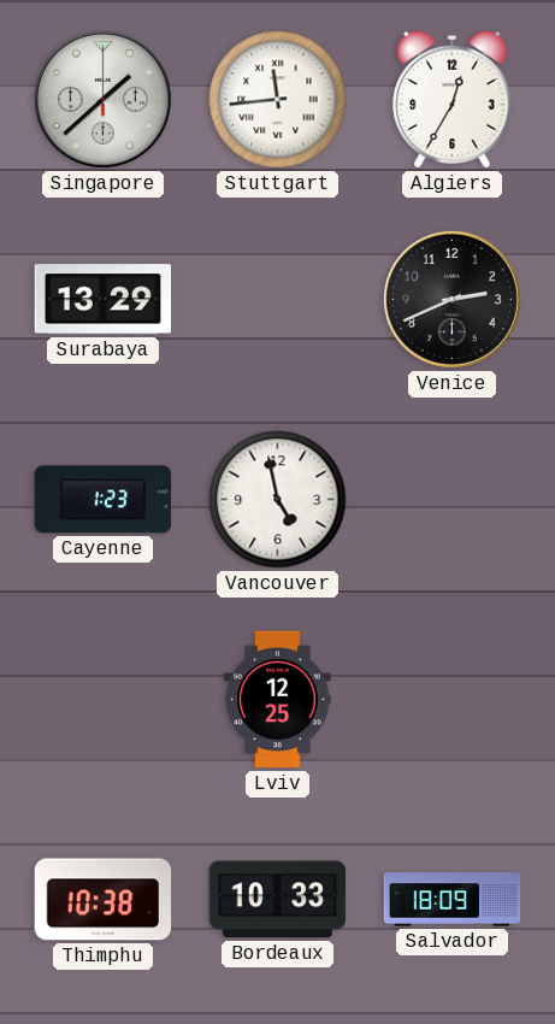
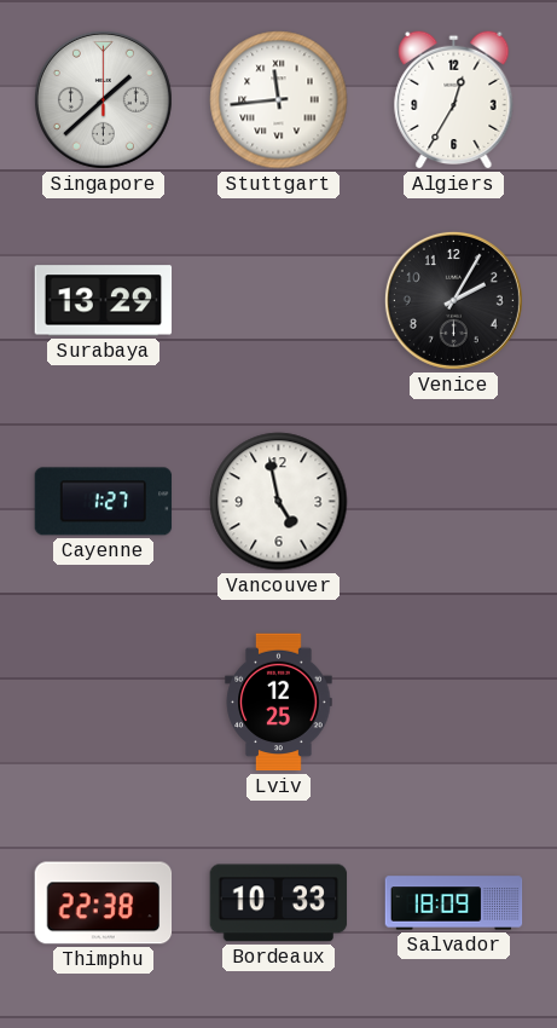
Venice: 2:41 -> 2:05 (453, 300)
Cayenne: 1:23 -> 1:27 (104, 502)
Thimphu: 10:38 -> 22:38 (104, 903)
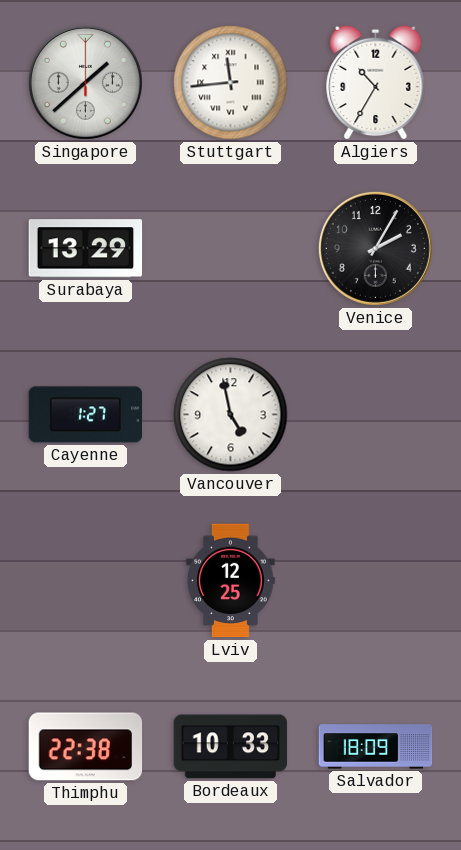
Algiers: 12:35 -> 10:35 (376, 82)
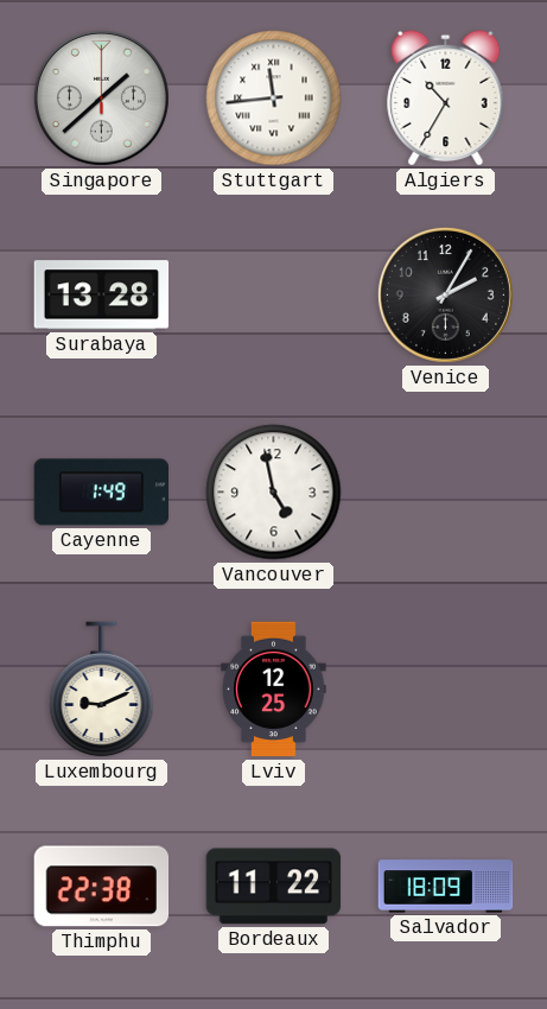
Surabaya: 13:29 -> 13:28 (102, 296)
Cayenne: 1:27 -> 1:49 (102, 493)
Luxembourg: none -> 9:11 (102, 690)
Bordeaux: 10:33 -> 11:22 (274, 887)
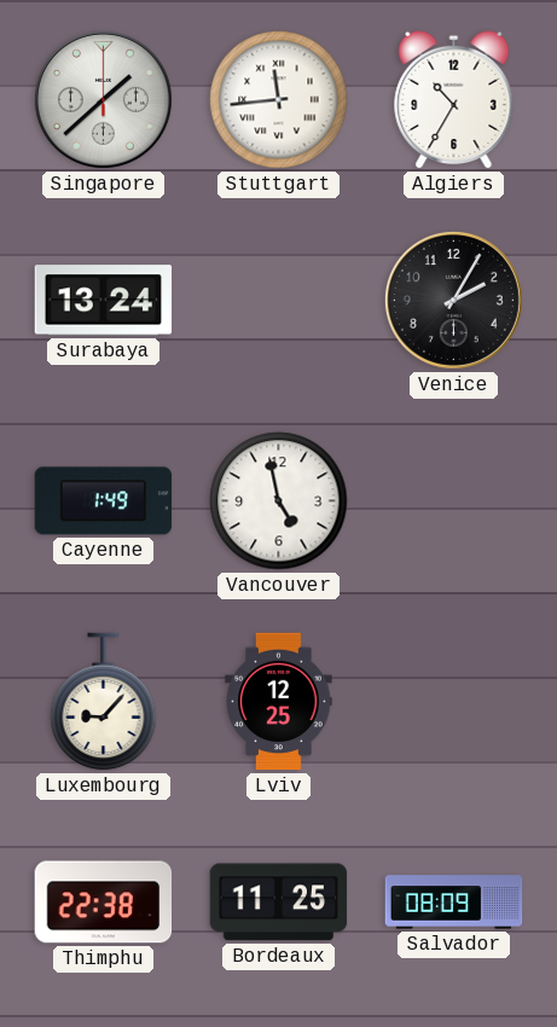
Surabaya: 13:28 -> 13:24 (104, 301)
Luxembourg: 9:11 -> 9:07 (104, 702)
Bordeaux: 11:22 -> 11:25 (279, 903)
Salvador: 18:09 -> 08:09 (454, 903)
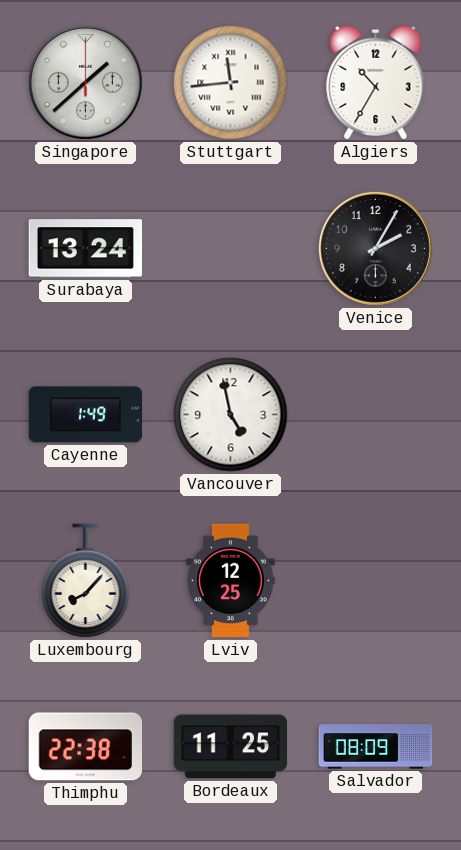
Luxembourg: 9:07 -> 8:07 (86, 581)
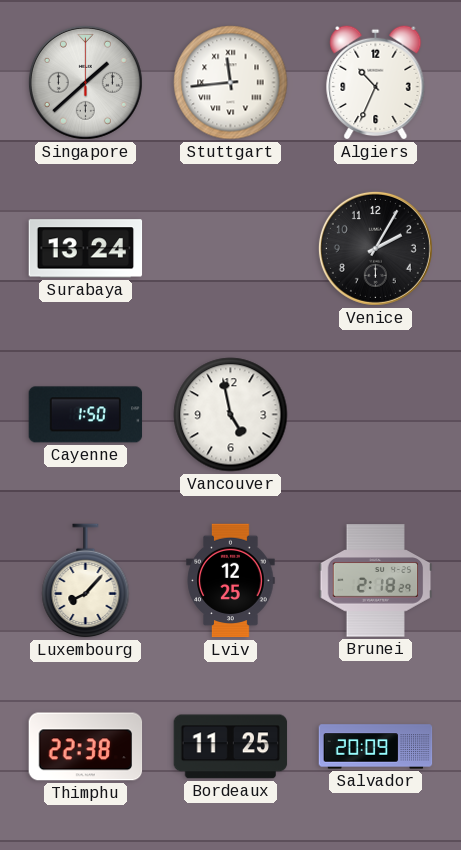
Algiers: 10:35 -> 10:34 (376, 82)
Cayenne: 1:49 -> 1:50 (86, 415)
Brunei: none -> 2:18 (376, 581)
Salvador: 08:09 -> 20:09 (376, 747)
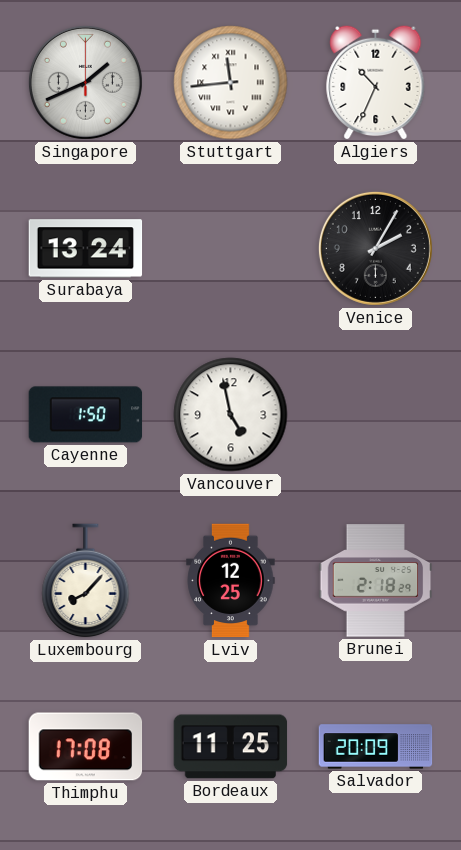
Singapore: 1:38 -> 1:41 (85, 82)
Thimphu: 22:38 -> 17:08 (86, 747)
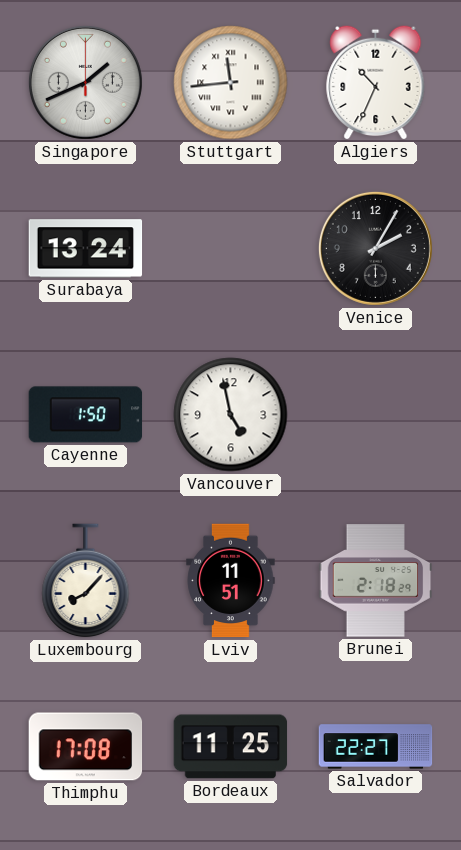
Lviv: 12:25 -> 11:51 (231, 581)
Salvador: 20:09 -> 22:27 (376, 747)
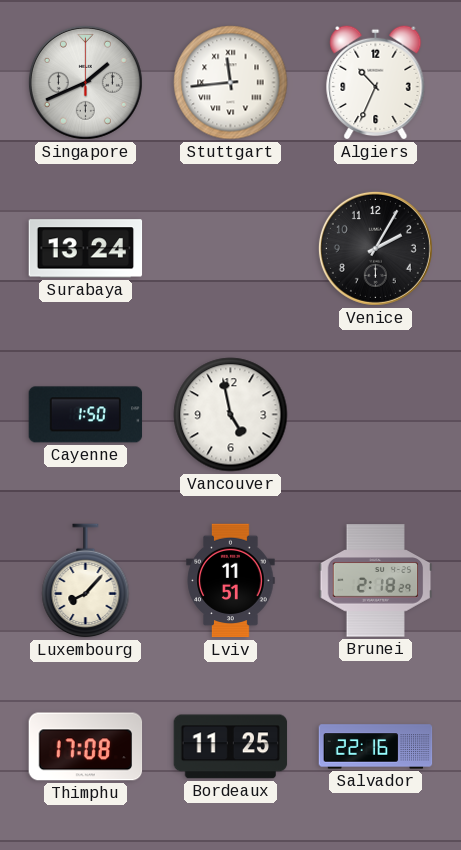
Salvador: 22:27 -> 22:16 (376, 747)
